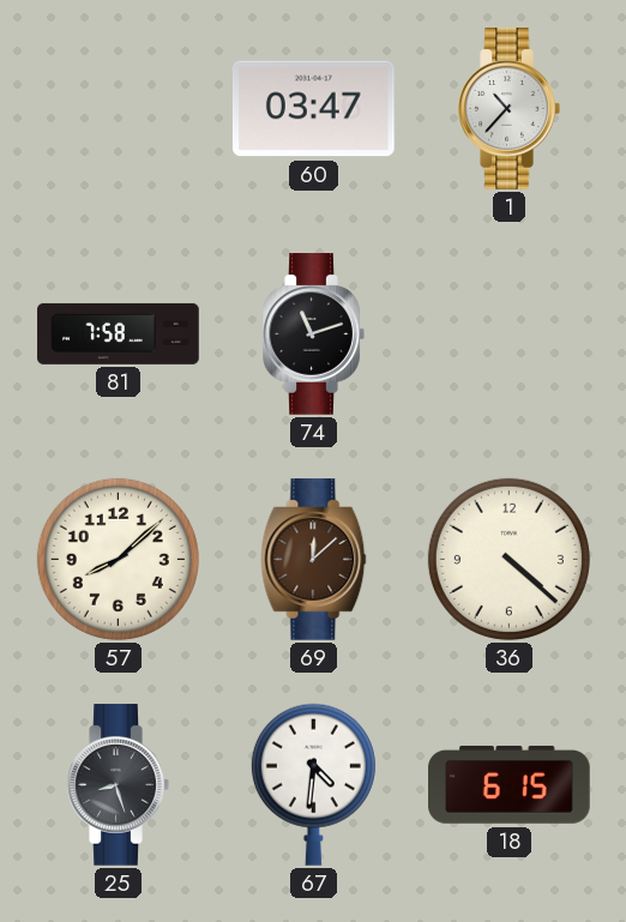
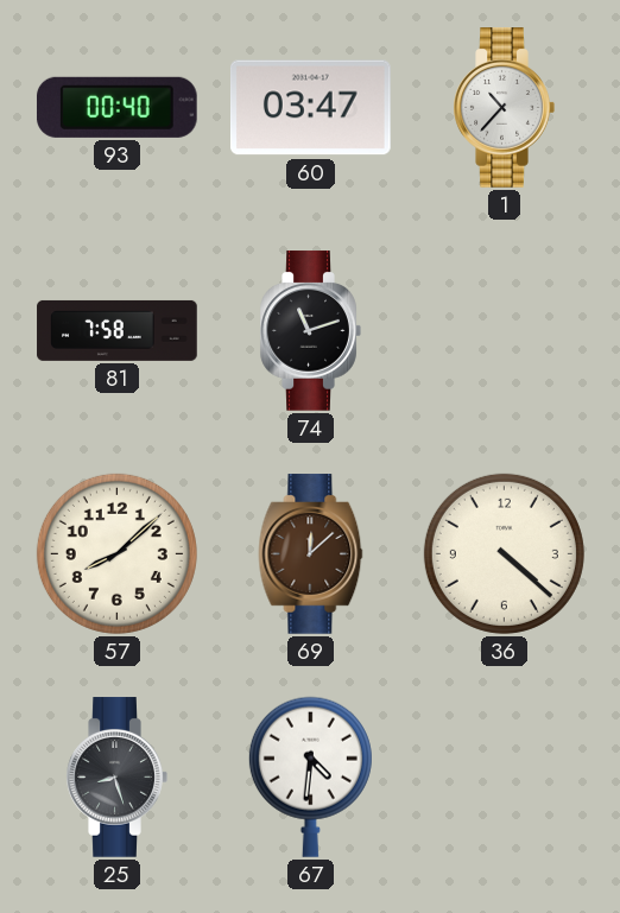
93: none -> 00:40 (116, 107)
18: 6:15 -> none (510, 784)
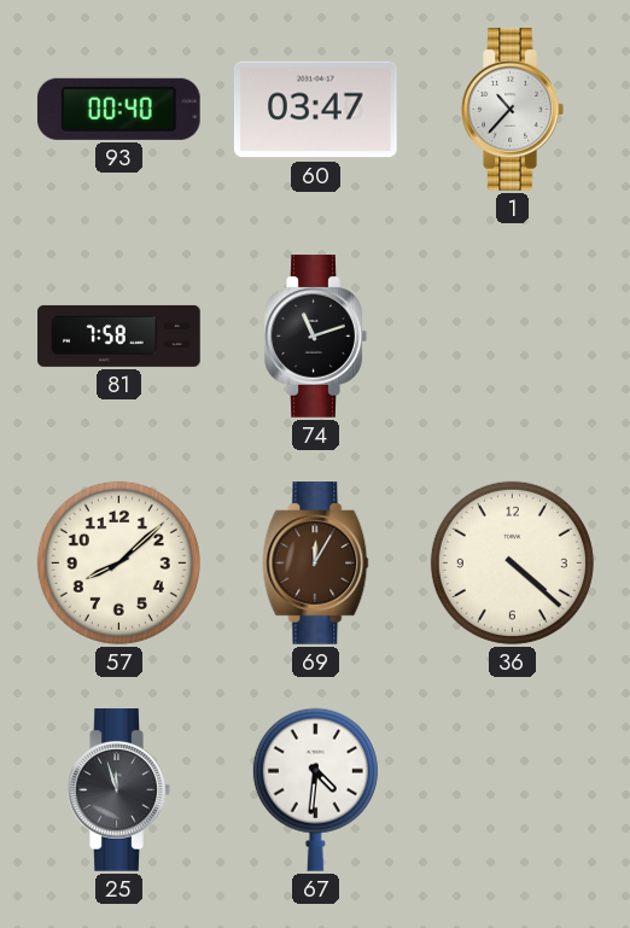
69: 12:08 -> 12:05 (316, 564)
25: 8:27 -> 11:57 (118, 790)
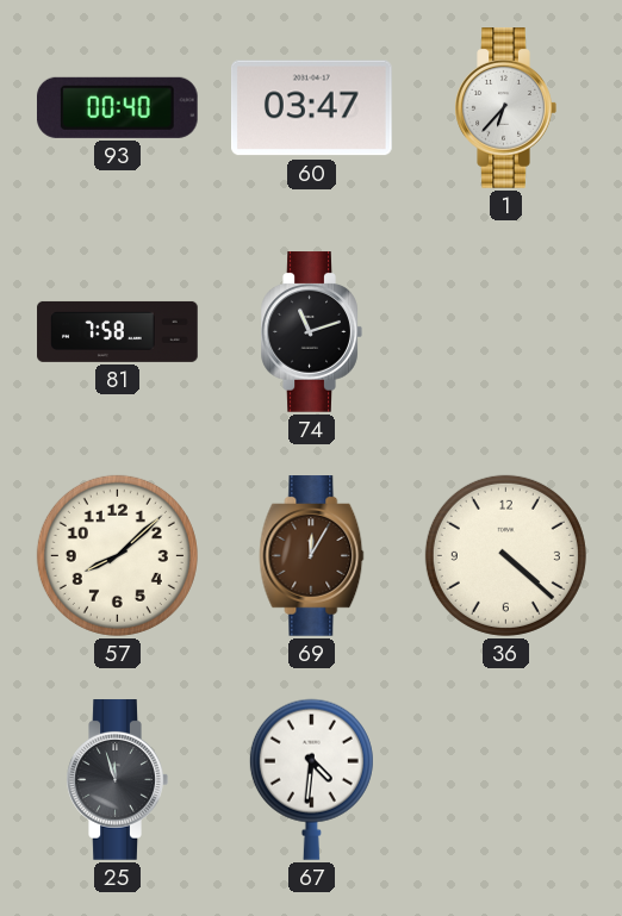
1: 10:37 -> 6:37 (505, 108)
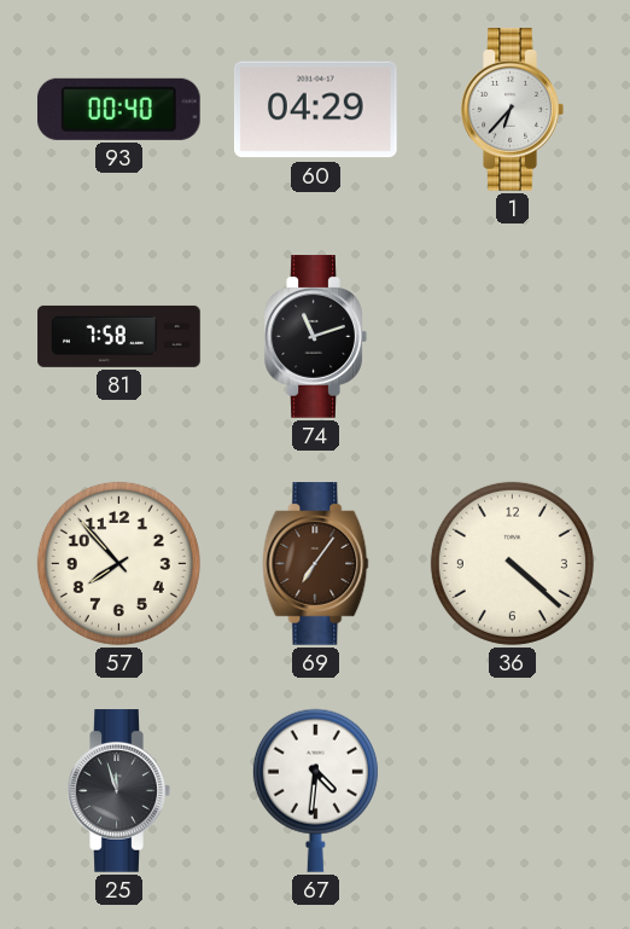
60: 03:47 -> 04:29 (316, 110)
57: 8:08 -> 7:53 (118, 563)
69: 12:05 -> 7:06 (316, 564)
